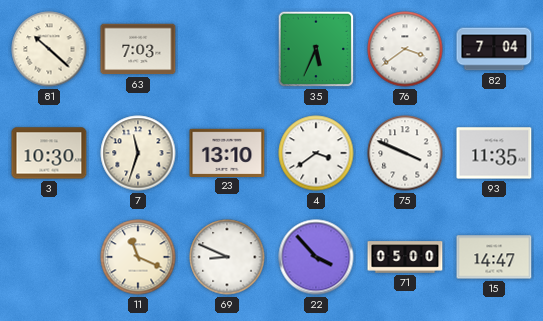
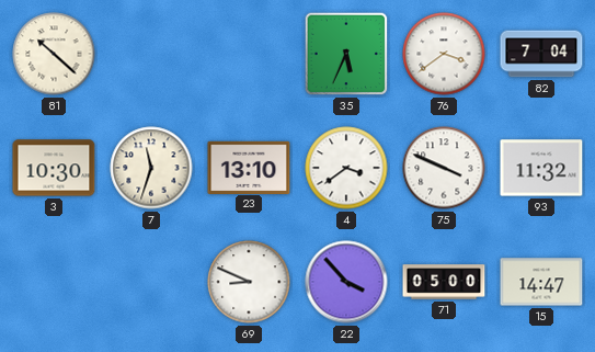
63: 7:03 -> none (138, 49)
93: 11:35 -> 11:32 (541, 168)
11: 11:19 -> none (138, 257)
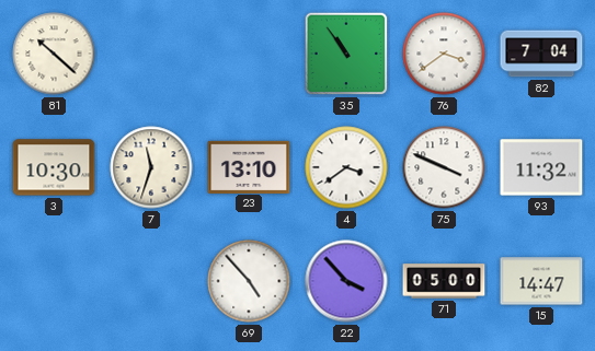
35: 5:34 -> 10:54 (346, 54)
69: 8:49 -> 4:53 (249, 281)
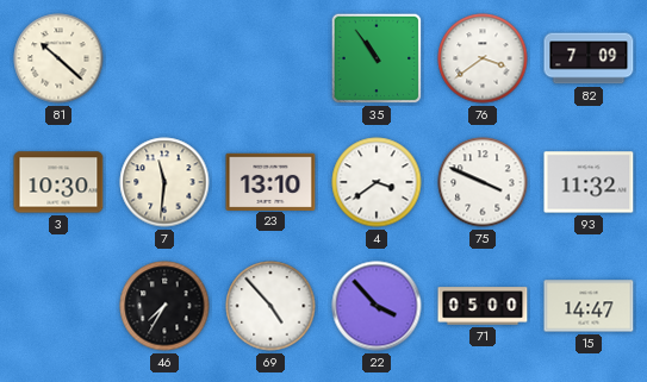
82: 7:04 -> 7:09 (589, 58)
7: 11:33 -> 11:31 (164, 182)
46: none -> 7:35 (164, 306)
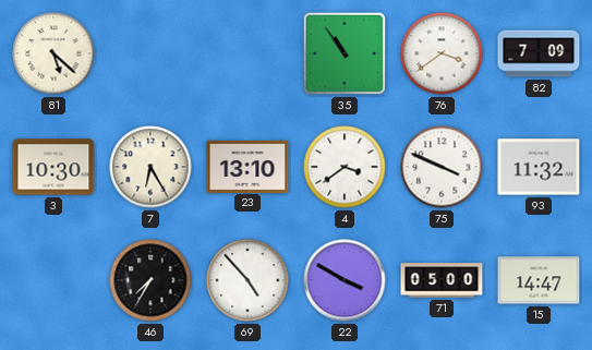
81: 10:22 -> 5:22 (53, 53)
7: 11:31 -> 6:25 (150, 167)
22: 3:53 -> 3:50 (345, 280)
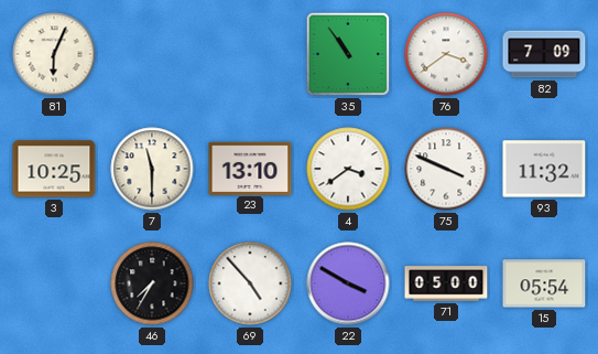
81: 5:22 -> 6:04 (54, 54)
3: 10:30 -> 10:25 (54, 169)
7: 6:25 -> 11:30 (152, 169)
15: 14:47 -> 05:54 (544, 283)
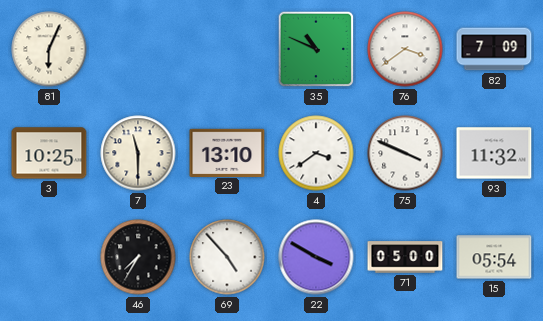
35: 10:54 -> 10:49 (316, 49)
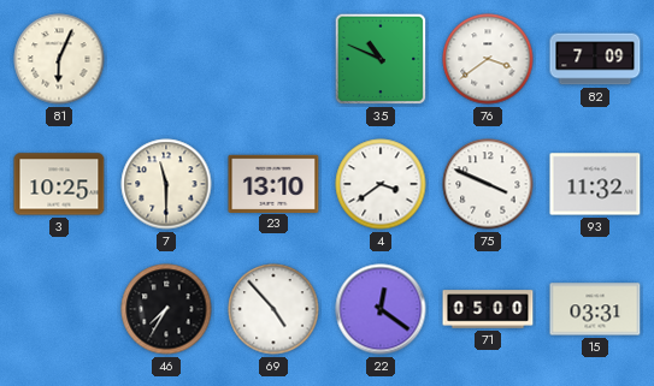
22: 3:50 -> 12:21 (381, 309)
15: 05:54 -> 03:31 (595, 309)
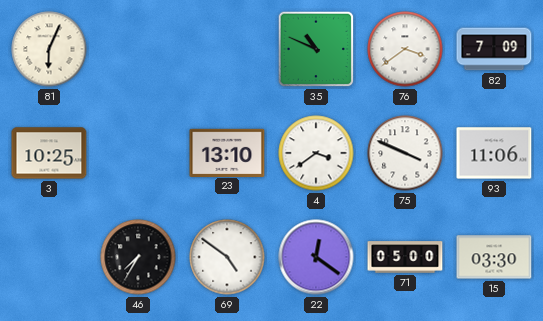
7: 11:30 -> none (166, 184)
93: 11:32 -> 11:06 (494, 153)
69: 4:53 -> 4:51 (227, 257)
15: 03:31 -> 03:30 (494, 257)
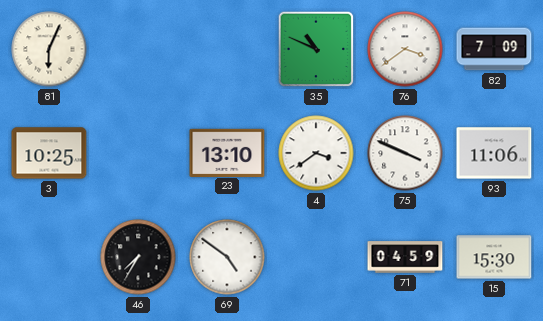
22: 12:21 -> none (316, 257)
71: 05:00 -> 04:59 (405, 257)
15: 03:30 -> 15:30 (494, 257)
